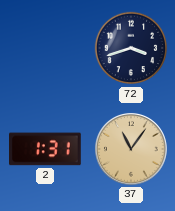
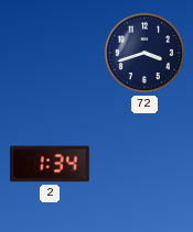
2: 1:31 -> 1:34 (51, 164)
37: 11:06 -> none (131, 149)
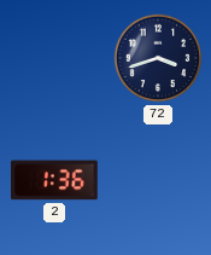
2: 1:34 -> 1:36 (55, 180)
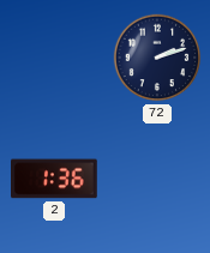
72: 3:42 -> 2:12 (157, 58)
